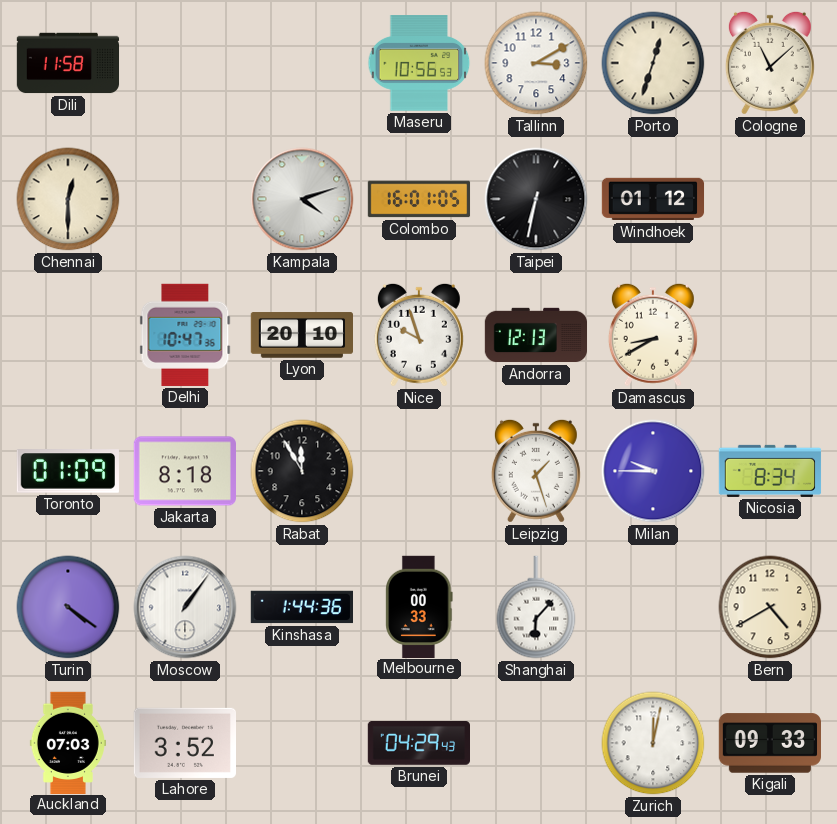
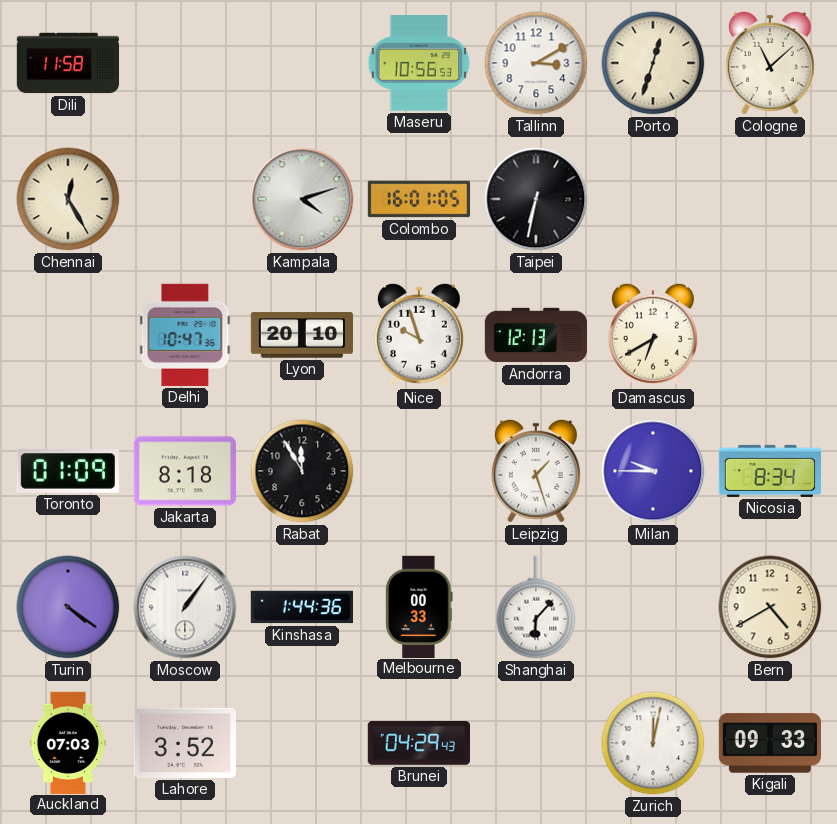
Chennai: 12:30 -> 12:25 (68, 199)
Windhoek: 01:12 -> none (653, 199)
Damascus: 8:40 -> 6:40 (653, 335)
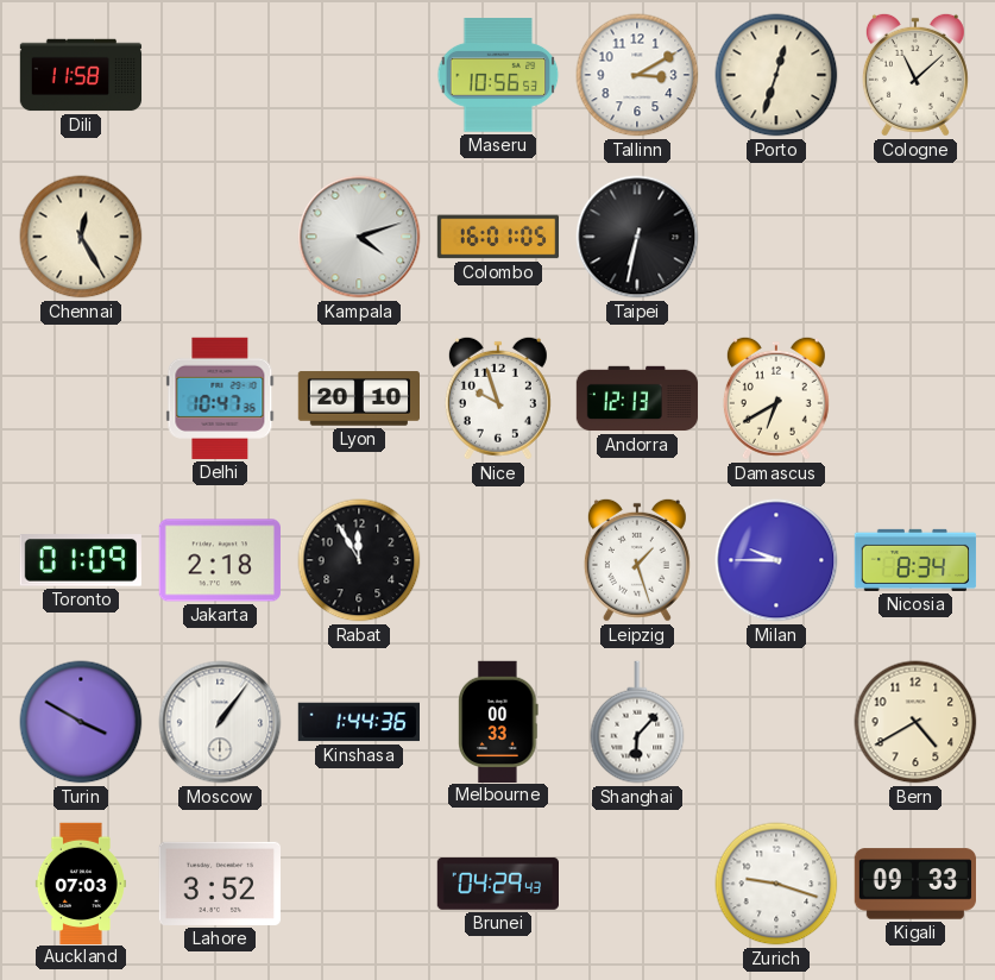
Jakarta: 8:18 -> 2:18 (219, 560)
Turin: 4:21 -> 3:50 (81, 722)
Zurich: 12:02 -> 9:18 (776, 884)
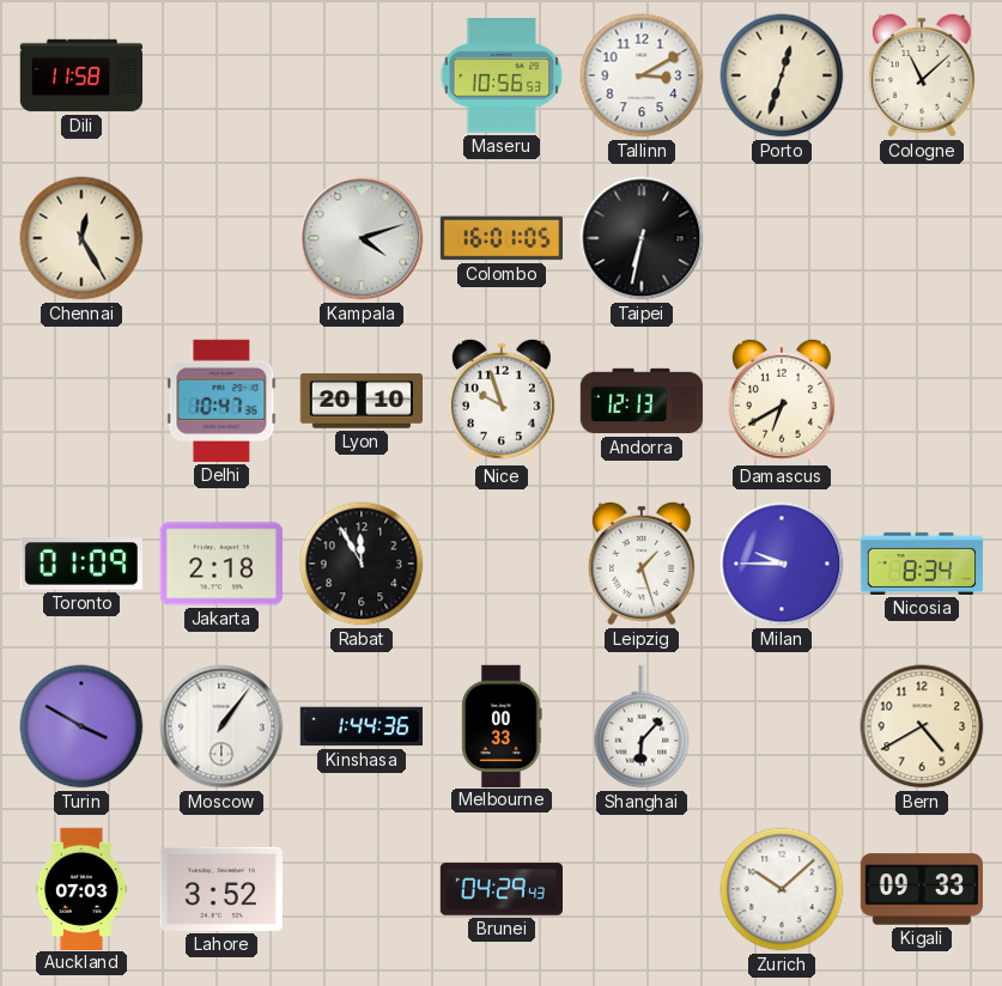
Zurich: 9:18 -> 10:08 (782, 889)
